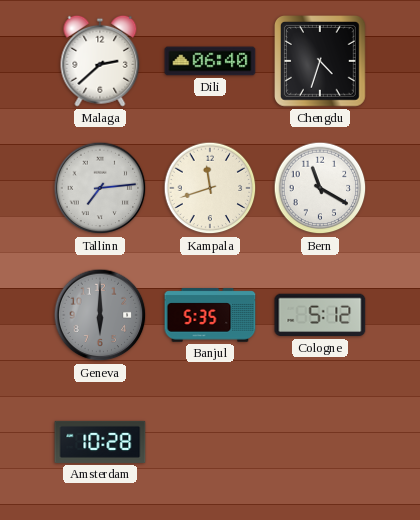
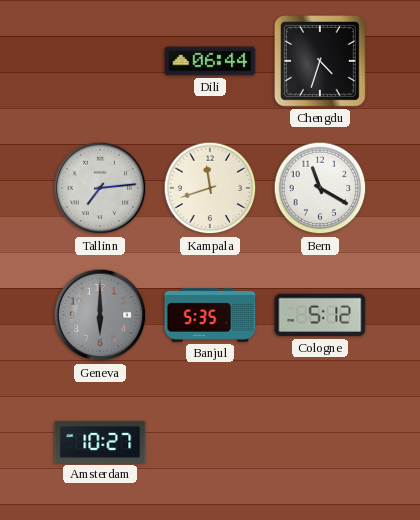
Malaga: 2:38 -> none (100, 61)
Dili: 06:40 -> 06:44 (210, 61)
Amsterdam: 10:28 -> 10:27 (100, 442)
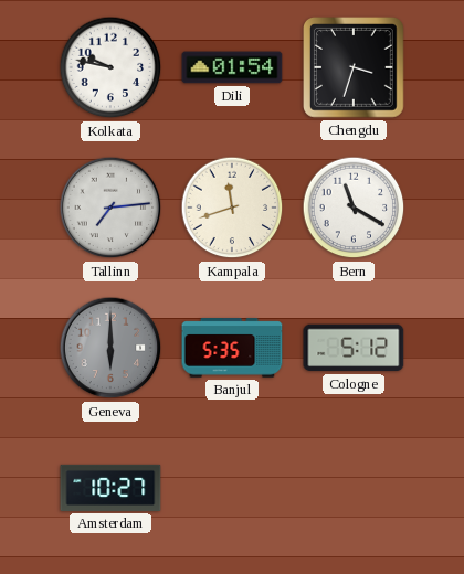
Kolkata: none -> 9:47 (110, 67)
Dili: 06:44 -> 01:54 (232, 67)
Chengdu: 4:33 -> 3:33 (355, 68)
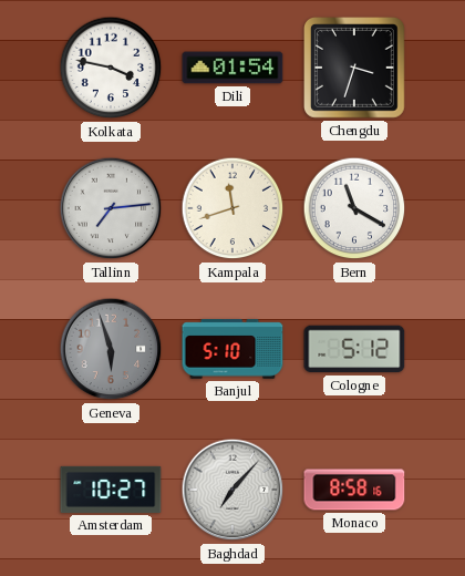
Kolkata: 9:47 -> 3:47 (111, 68)
Geneva: 6:00 -> 5:57 (111, 349)
Banjul: 5:35 -> 5:10 (232, 349)
Baghdad: none -> 7:07 (232, 490)
Monaco: none -> 8:58 (354, 490)
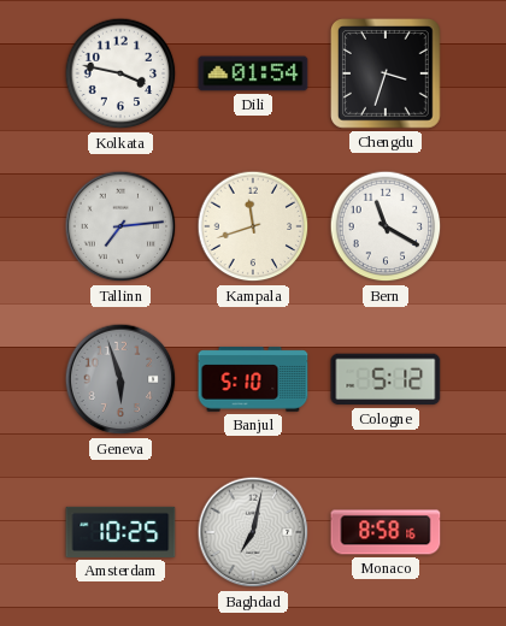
Amsterdam: 10:27 -> 10:25 (120, 532)
Baghdad: 7:07 -> 7:02 (253, 532)
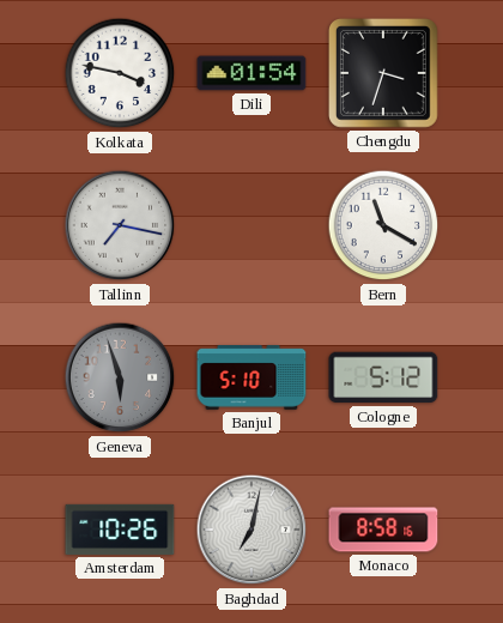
Tallinn: 7:14 -> 7:17 (120, 225)
Kampala: 11:42 -> none (253, 226)
Amsterdam: 10:25 -> 10:26 (120, 530)
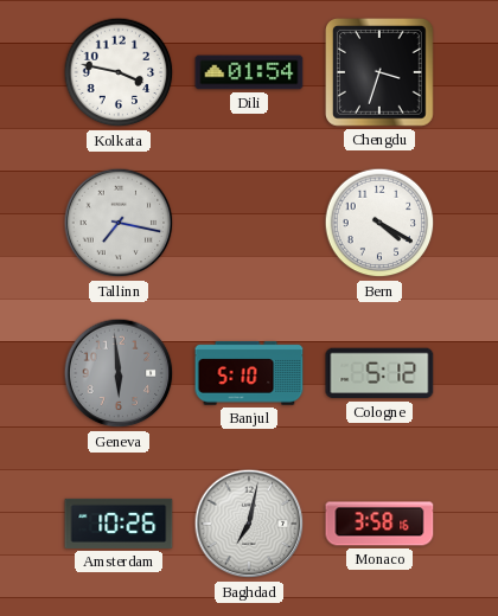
Bern: 11:20 -> 4:20 (379, 223)
Geneva: 5:57 -> 5:59 (119, 373)
Monaco: 8:58 -> 3:58 (379, 524)
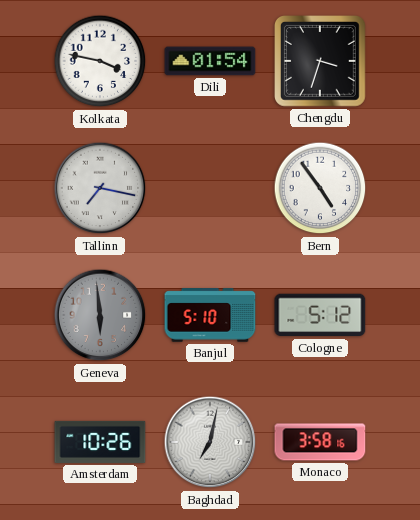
Bern: 4:20 -> 4:54 (320, 188)
